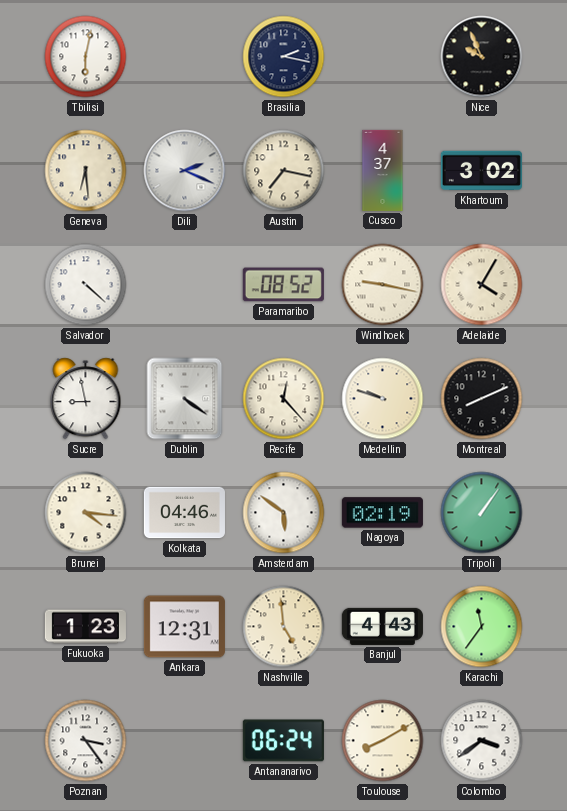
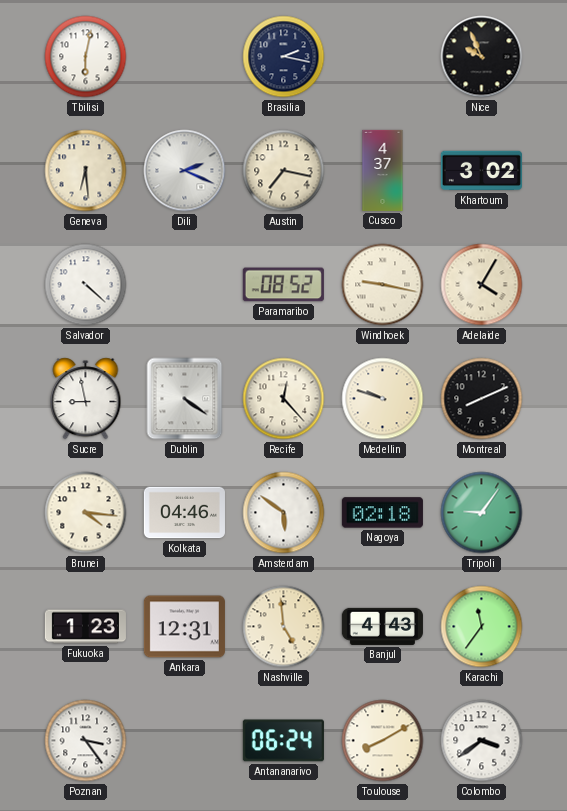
Nagoya: 02:19 -> 02:18 (382, 513)
Tripoli: 1:06 -> 9:06 (482, 513)
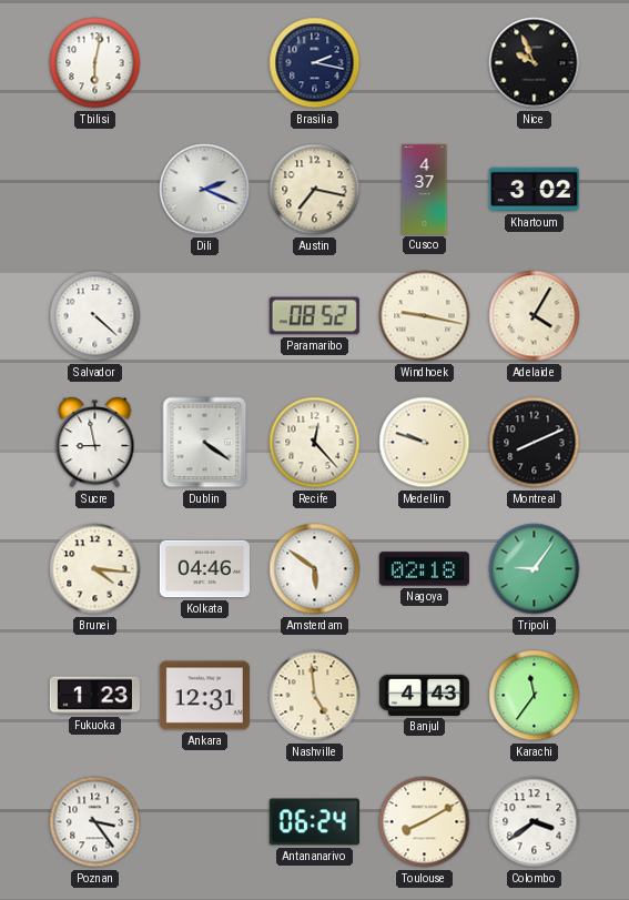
Geneva: 6:29 -> none (86, 171)
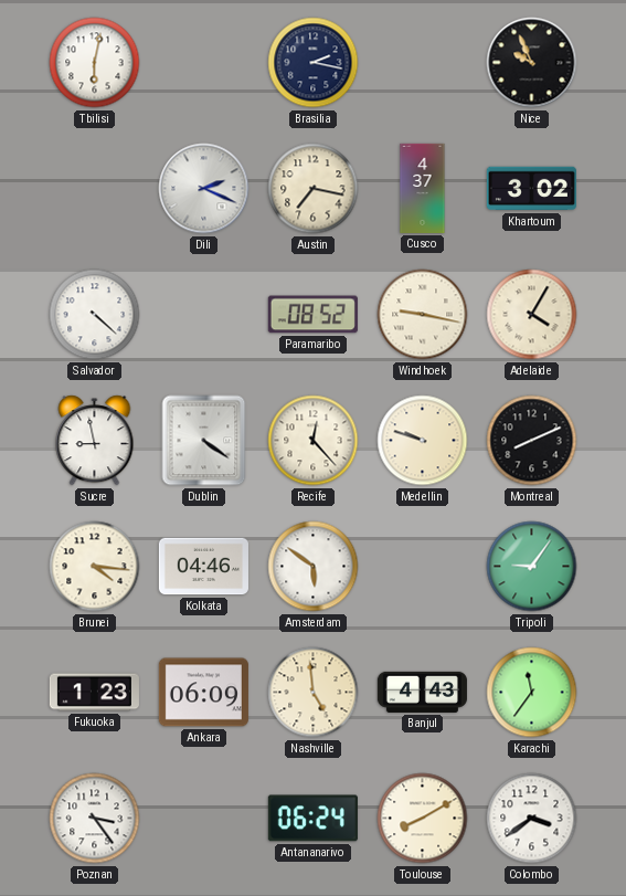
Nagoya: 02:18 -> none (424, 569)
Ankara: 12:31 -> 06:09 (203, 693)
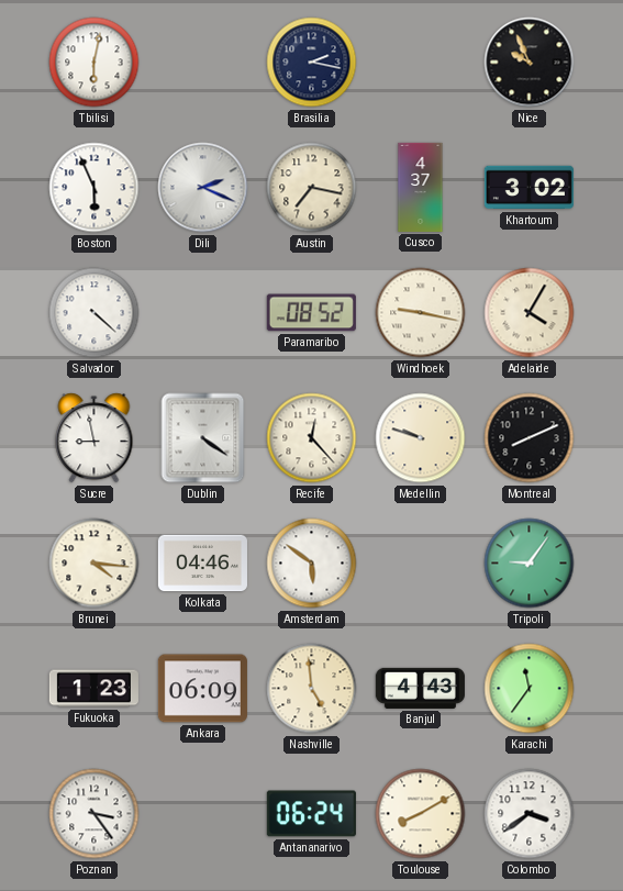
Boston: none -> 5:56 (94, 188)
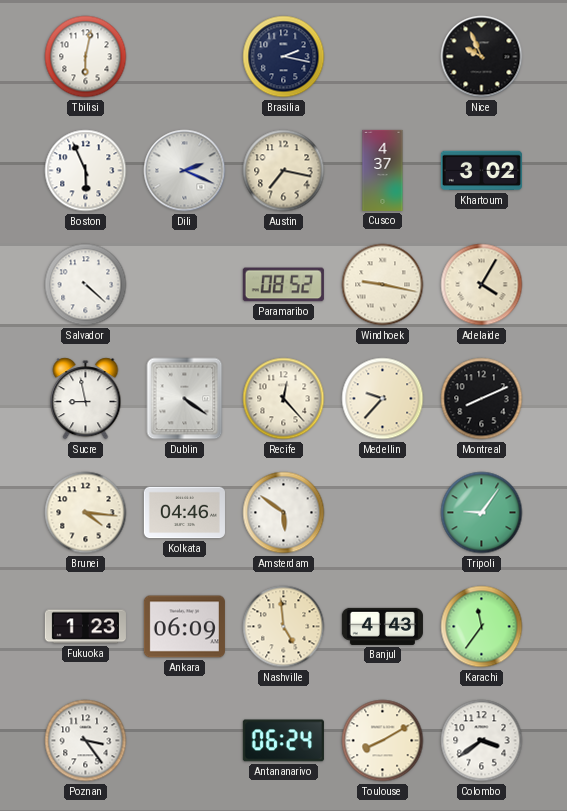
Medellin: 9:48 -> 9:37 (383, 399)
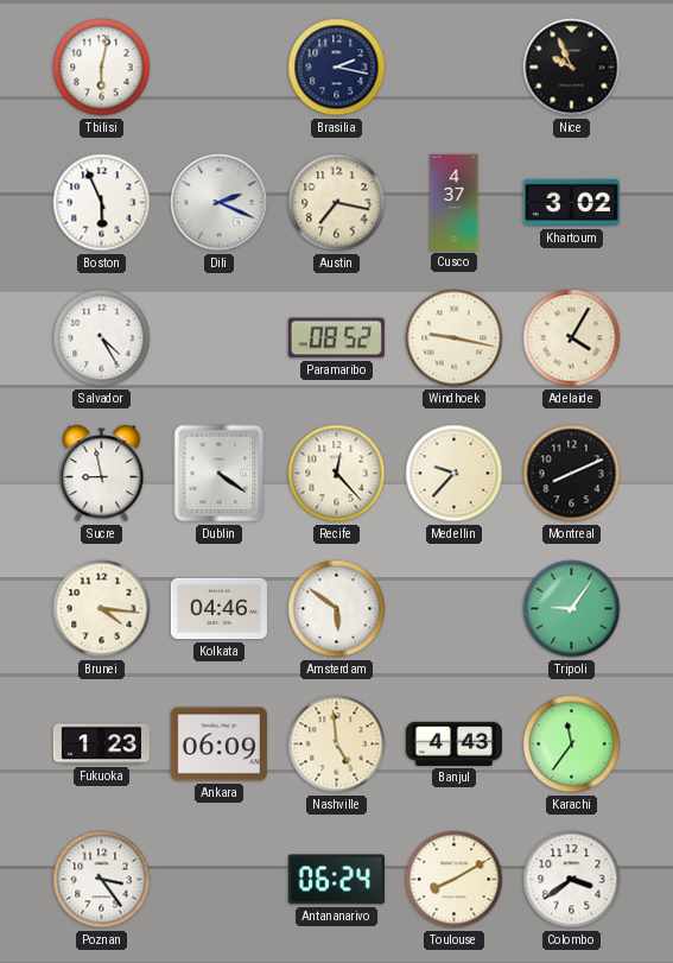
Salvador: 4:22 -> 4:25 (102, 338)
